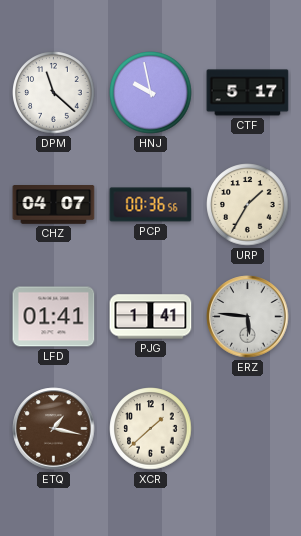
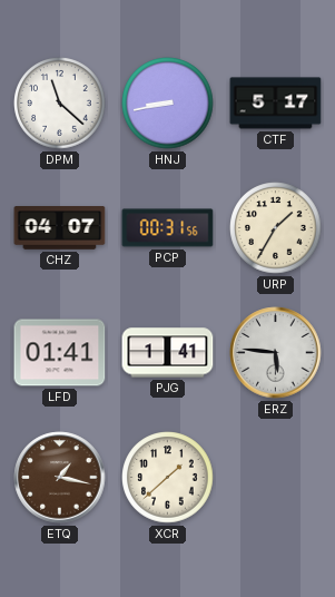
HNJ: 9:58 -> 8:43 (168, 104)
PCP: 00:36 -> 00:31 (168, 228)
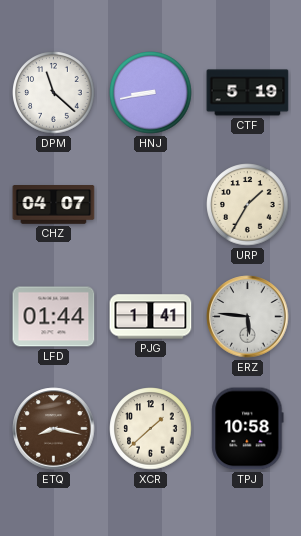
CTF: 5:17 -> 5:19 (248, 93)
PCP: 00:31 -> none (168, 228)
LFD: 01:41 -> 01:44 (54, 317)
ETQ: 1:17 -> 8:17 (54, 429)
TPJ: none -> 10:58 (248, 429)
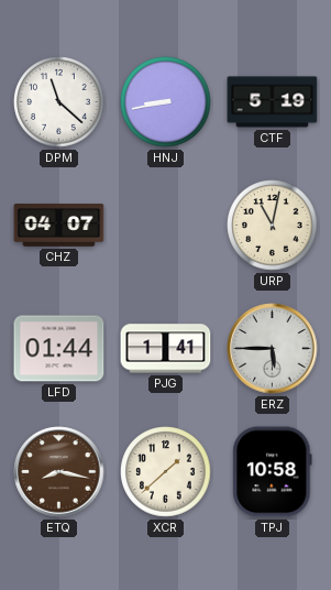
URP: 1:35 -> 11:02 (273, 226)
ERZ: 5:46 -> 5:45 (273, 349)
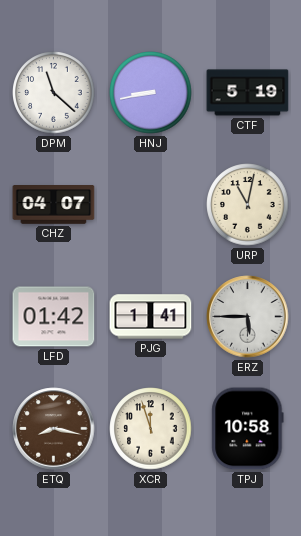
LFD: 01:44 -> 01:42 (54, 317)
XCR: 1:38 -> 11:57 (151, 429)
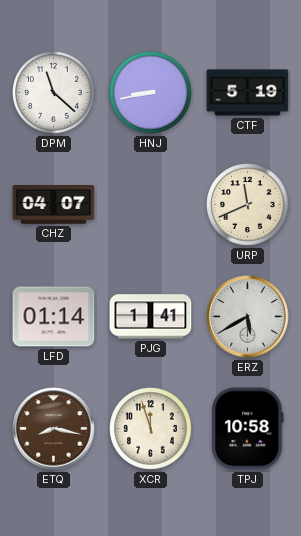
URP: 11:02 -> 11:41 (248, 205)
LFD: 01:42 -> 01:14 (54, 317)
ERZ: 5:45 -> 5:40 (248, 317)
